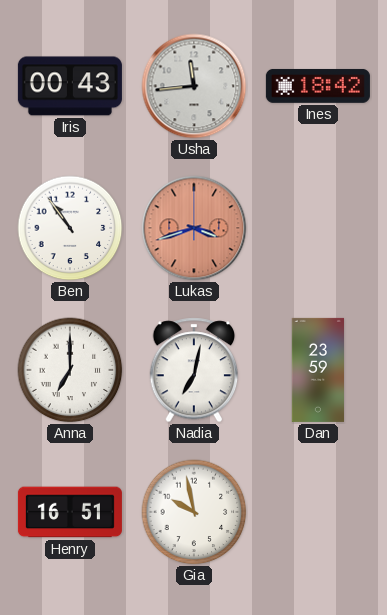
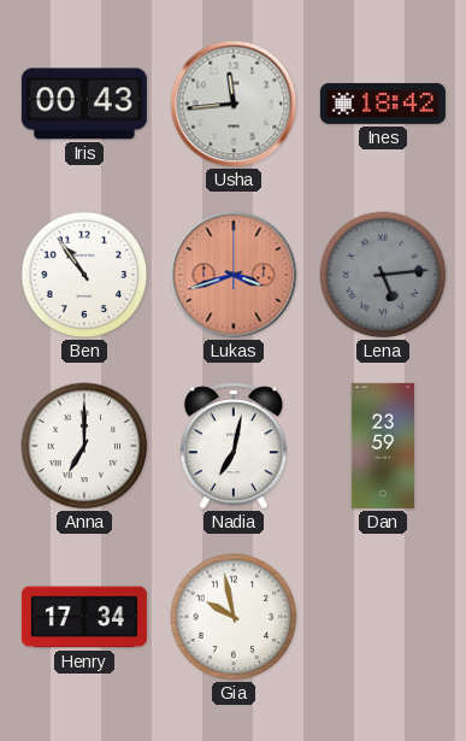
Lena: none -> 5:14 (383, 275)
Henry: 16:51 -> 17:34 (84, 617)
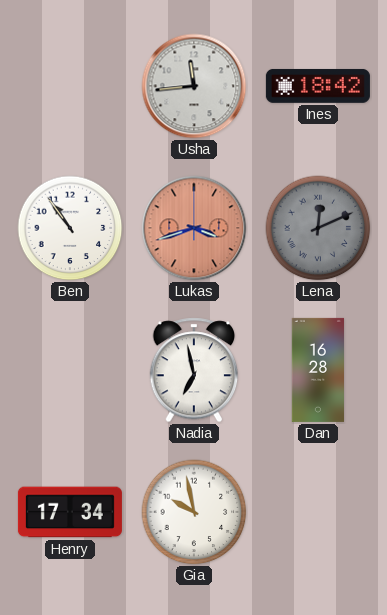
Iris: 00:43 -> none (84, 104)
Lena: 5:14 -> 12:11 (318, 228)
Anna: 7:00 -> none (84, 446)
Nadia: 7:02 -> 6:58 (194, 370)
Dan: 23:59 -> 16:28 (317, 370)
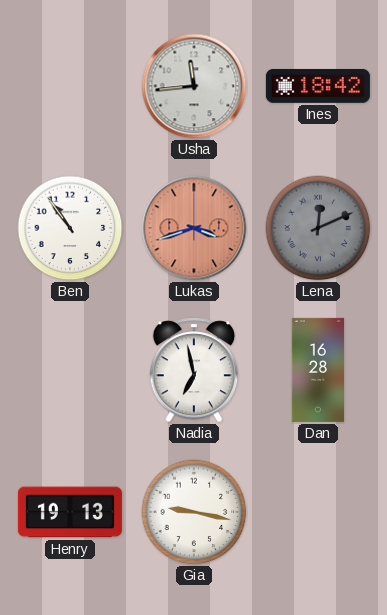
Henry: 17:34 -> 19:13 (70, 512)
Gia: 9:58 -> 9:17 (194, 512)
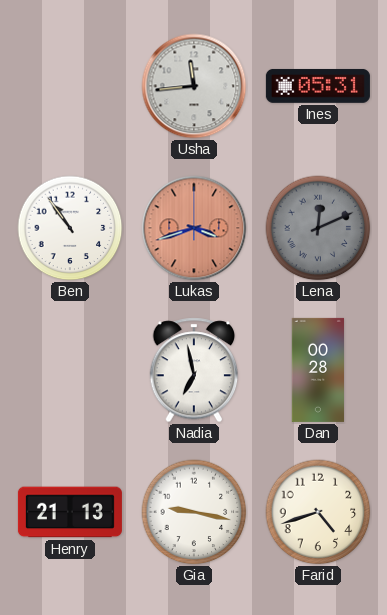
Ines: 18:42 -> 05:31 (318, 86)
Dan: 16:28 -> 00:28 (317, 370)
Henry: 19:13 -> 21:13 (70, 512)
Farid: none -> 4:42 (318, 512)
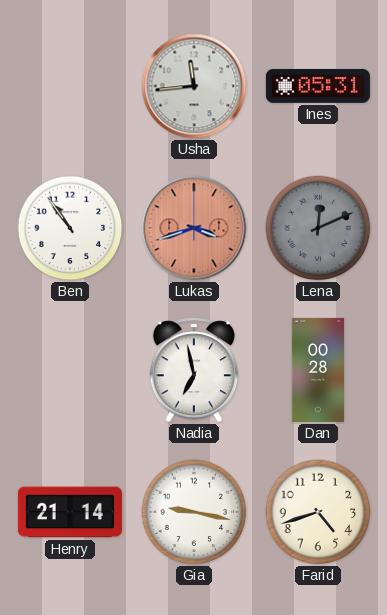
Henry: 21:13 -> 21:14 (70, 512)
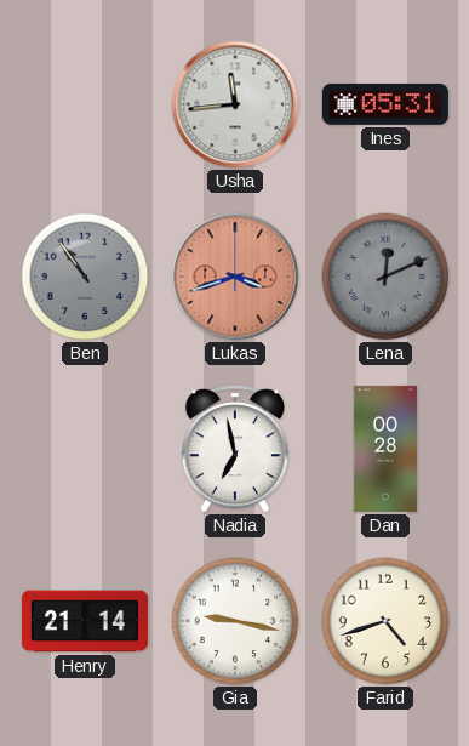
Ben dial: white -> grey (85, 277)
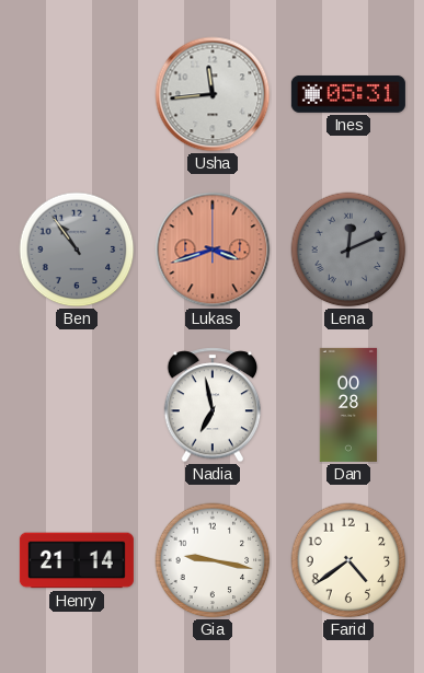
Farid: 4:42 -> 4:39 (348, 560)
